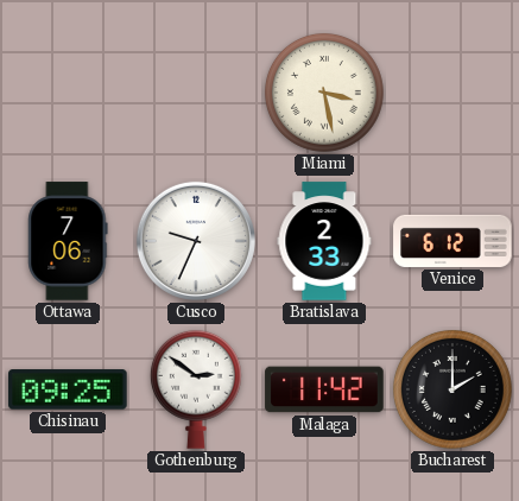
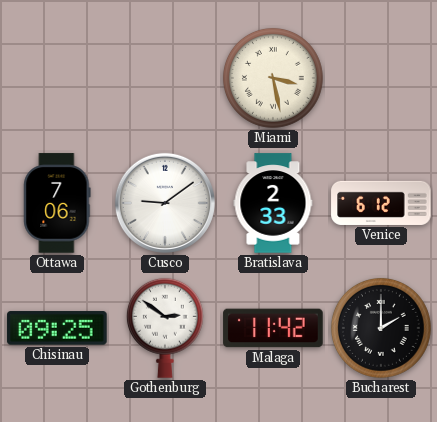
Cusco: 9:34 -> 9:09 (165, 203)
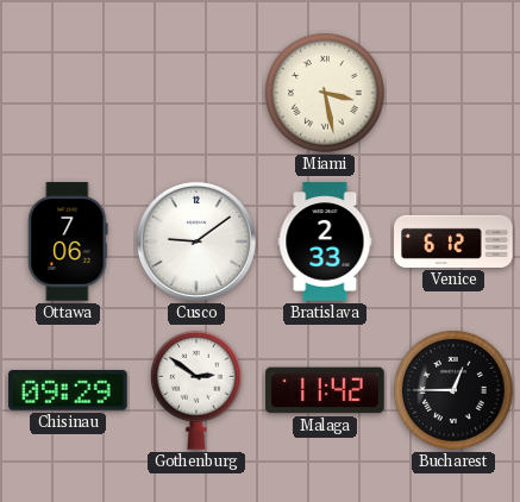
Chisinau: 09:25 -> 09:29 (68, 390)
Bucharest: 2:00 -> 12:45 (453, 390)
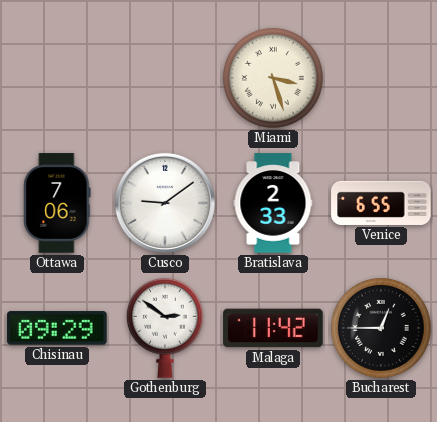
Miami: 3:28 -> 3:27 (273, 78)
Venice: 6:12 -> 6:55 (381, 203)
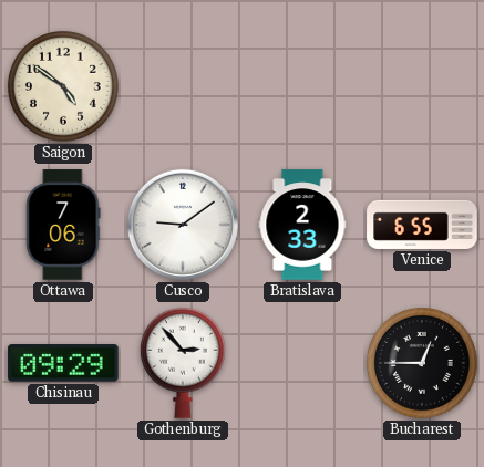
Saigon: none -> 4:51 (63, 86)
Miami: 3:27 -> none (273, 78)
Gothenburg: 2:51 -> 2:53 (183, 363)
Malaga: 11:42 -> none (273, 328)
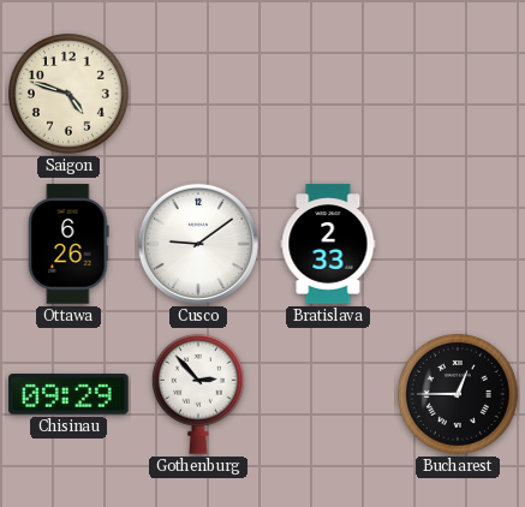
Saigon: 4:51 -> 4:48 (68, 94)
Ottawa: 7:06 -> 6:26 (68, 244)
Venice: 6:55 -> none (422, 225)
